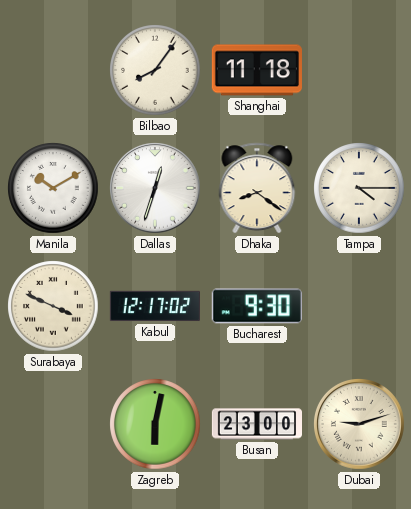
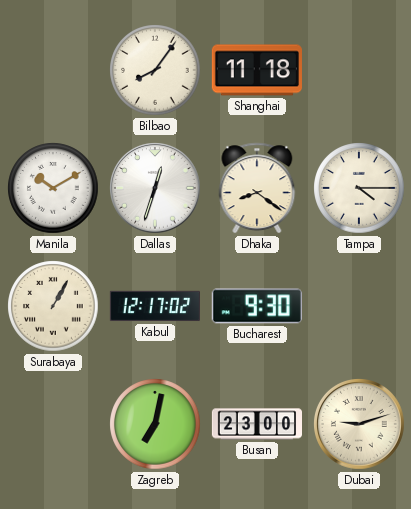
Surabaya: 3:49 -> 1:05 (53, 306)
Zagreb: 6:02 -> 7:02 (155, 424)
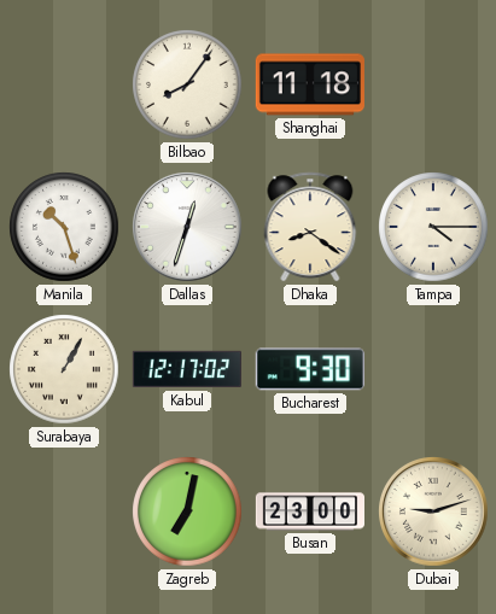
Manila: 10:10 -> 10:27 (64, 227)
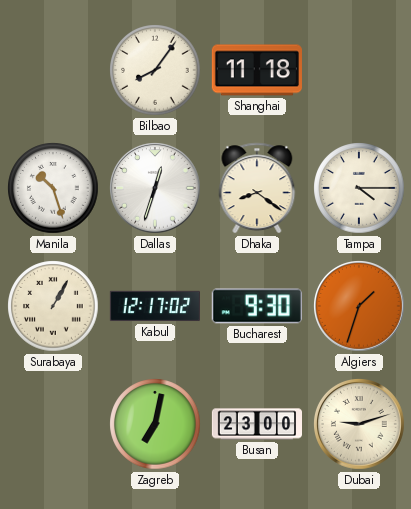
Algiers: none -> 1:33 (360, 307)
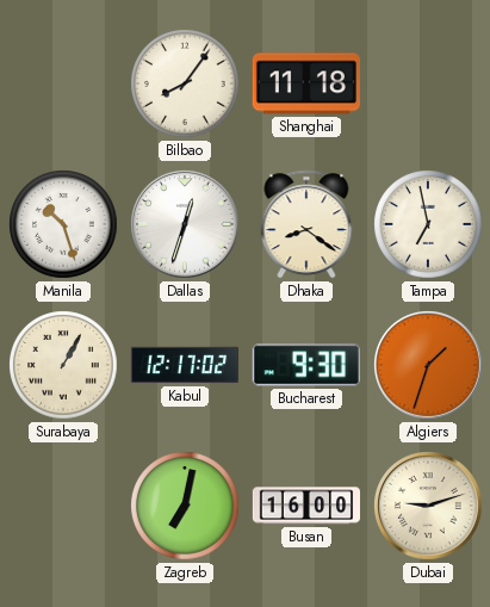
Tampa: 4:15 -> 6:58 (428, 224)
Busan: 23:00 -> 16:00 (305, 506)
